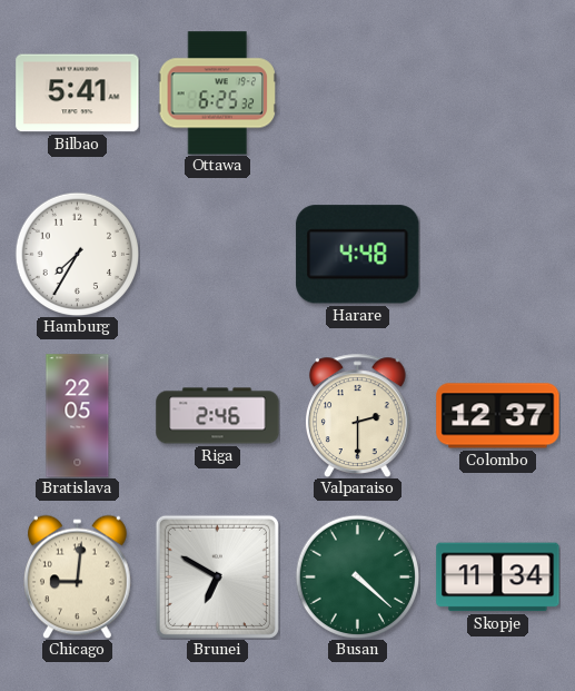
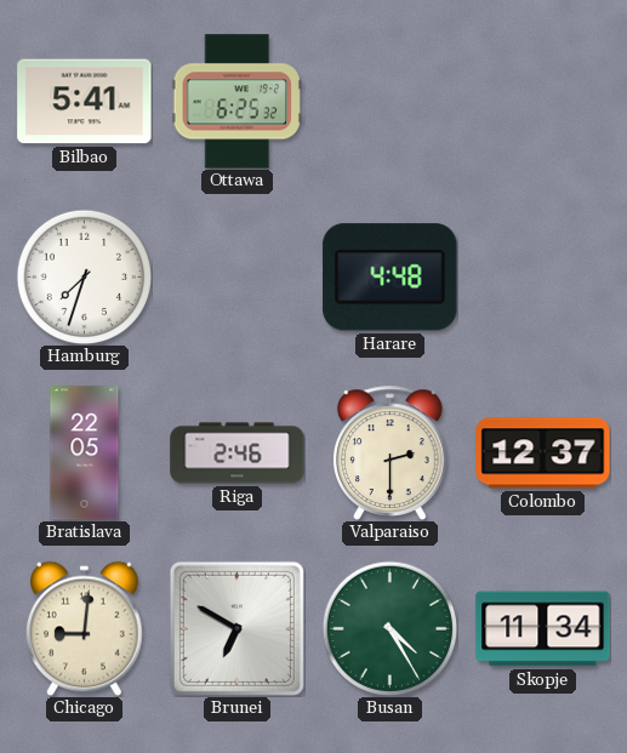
Hamburg: 7:35 -> 7:33 (84, 276)
Busan: 4:22 -> 4:25 (389, 628)
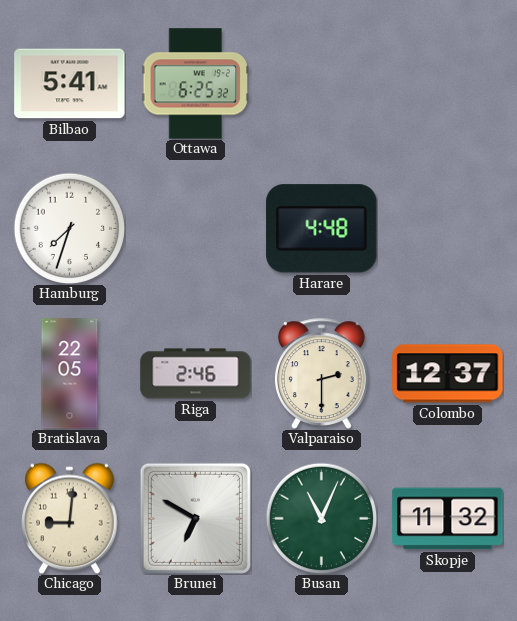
Busan: 4:25 -> 11:04 (321, 518)
Skopje: 11:34 -> 11:32 (448, 519)
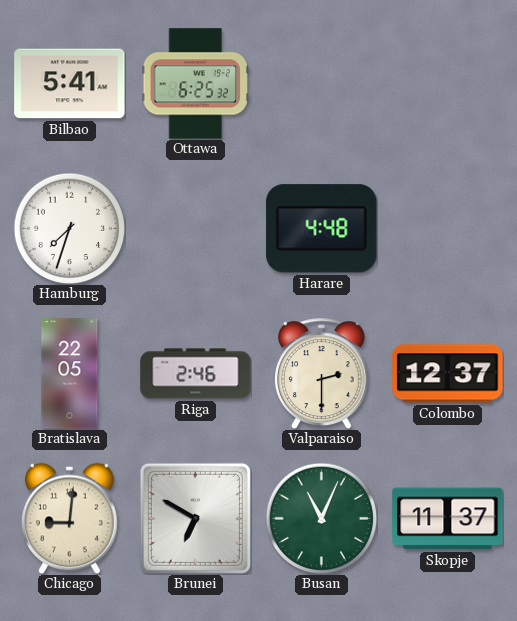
Skopje: 11:32 -> 11:37 (448, 519)
